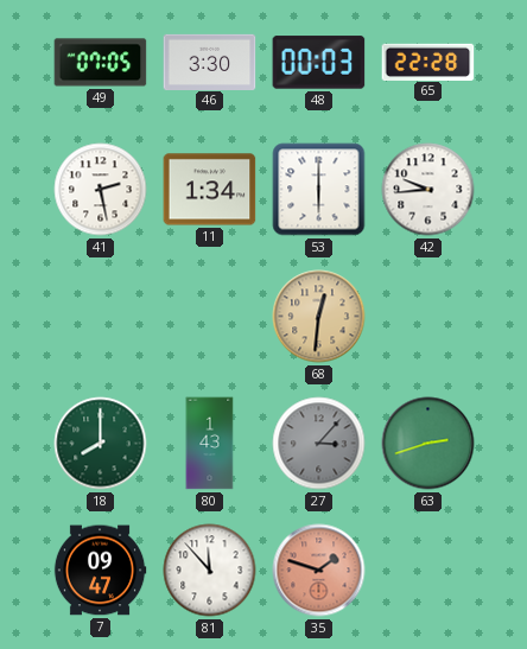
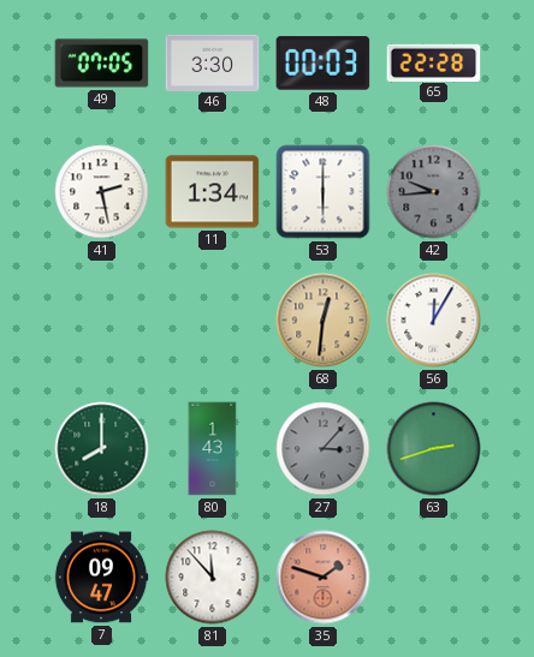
42 dial: white -> grey (434, 192)
56: none -> 12:05 (434, 321)
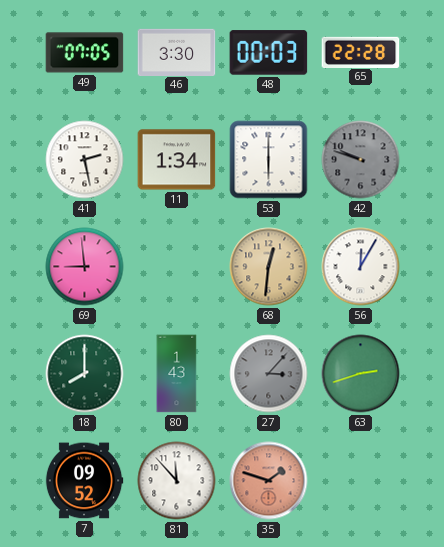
42: 9:44 -> 9:48 (361, 160)
69: none -> 8:59 (85, 267)
7: 09:47 -> 09:52 (84, 481)
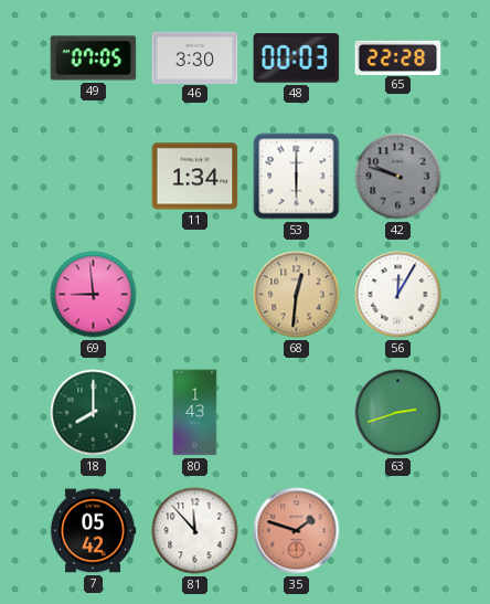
41: 2:28 -> none (85, 160)
27: 3:07 -> none (269, 374)
7: 09:52 -> 05:42 (93, 531)
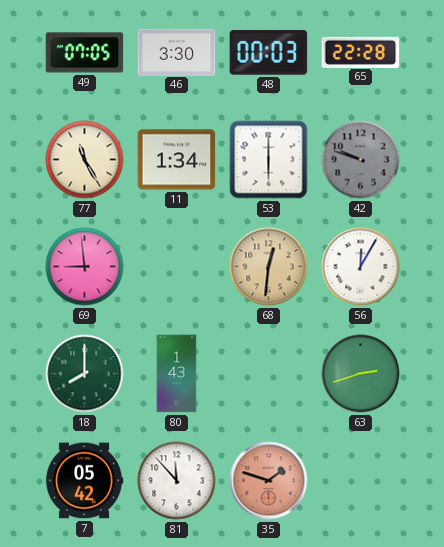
77: none -> 11:25 (85, 160)
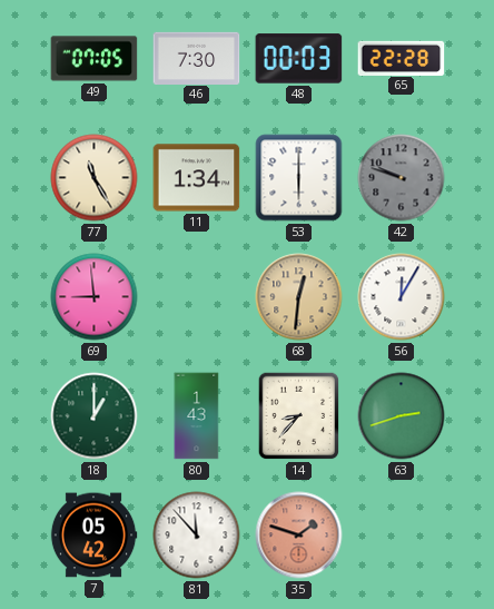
46: 3:30 -> 7:30 (197, 58)
18: 8:00 -> 1:00 (95, 416)
14: none -> 8:37 (299, 416)
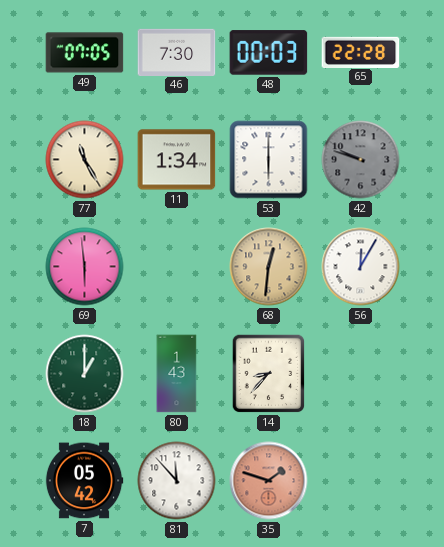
69: 8:59 -> 5:59 (85, 267)
63: 2:42 -> none (402, 416)
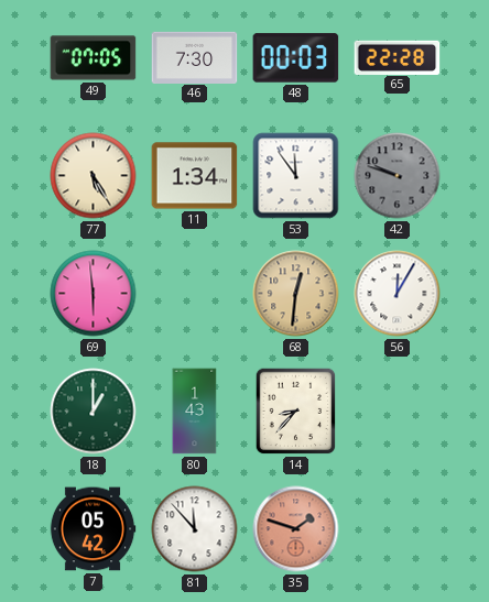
77: 11:25 -> 5:25 (94, 176)
53: 6:00 -> 11:54 (296, 176)
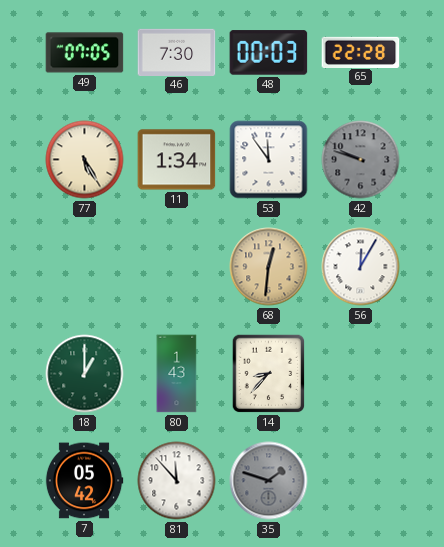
69: 5:59 -> none (94, 294)
35 dial: salmon -> grey (269, 481)
